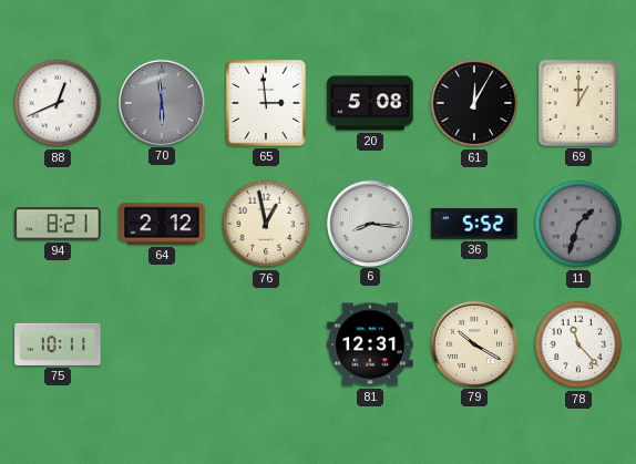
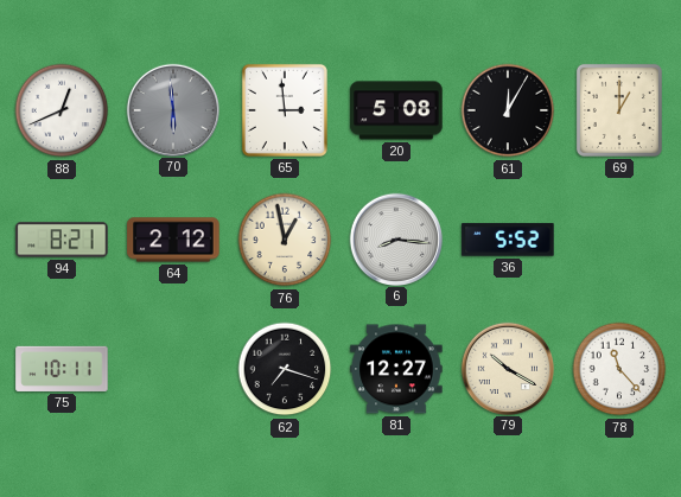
11: 1:33 -> none (578, 224)
62: none -> 7:18 (285, 369)
81: 12:31 -> 12:27 (396, 369)
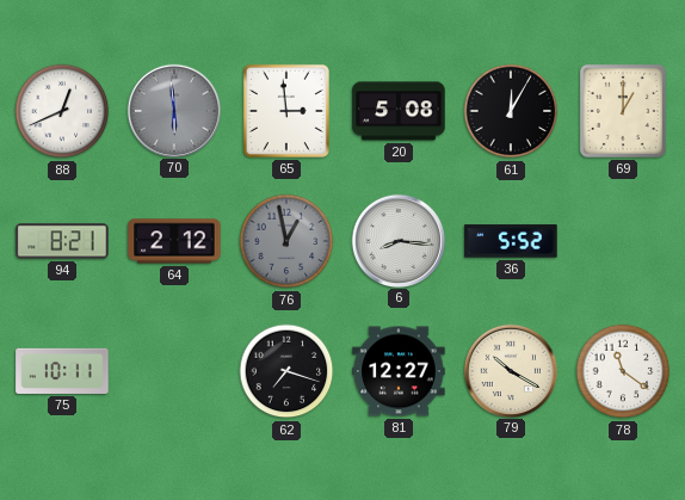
76 dial: cream -> grey (286, 241)
78: 11:23 -> 11:21 (623, 371)
